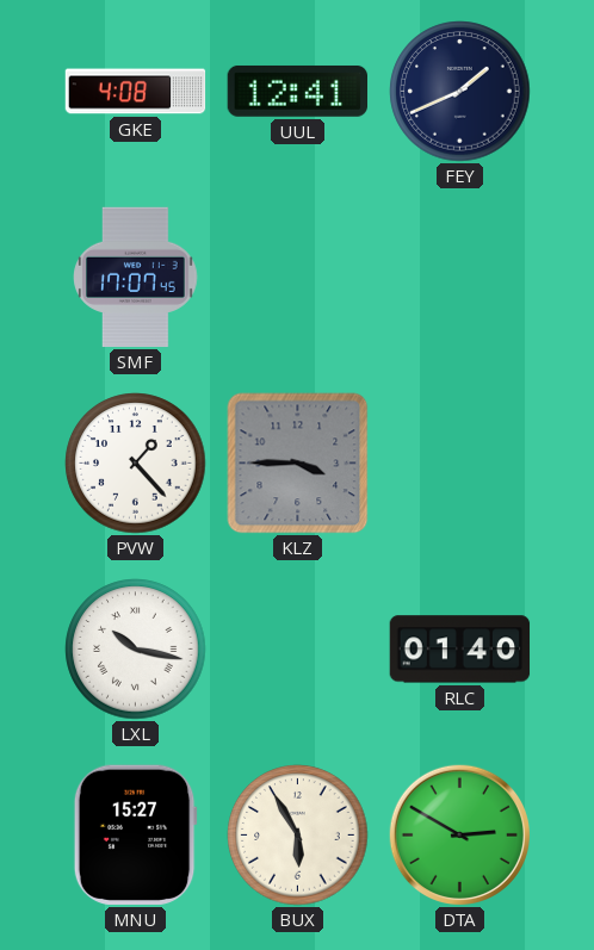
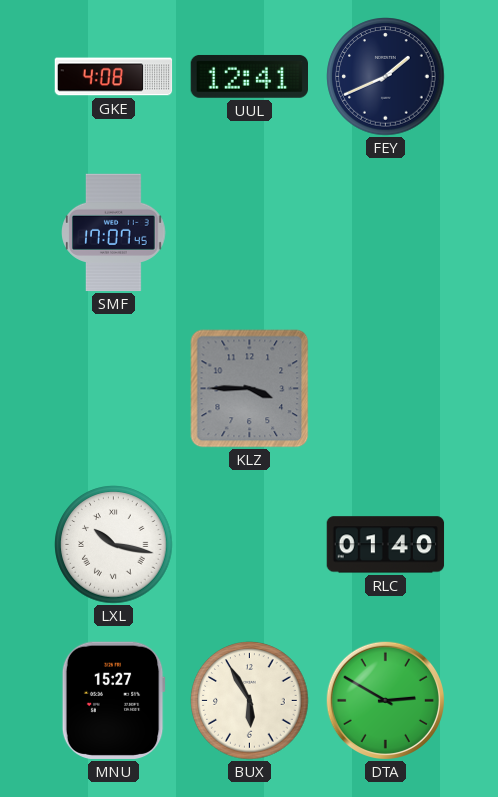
PVW: 1:23 -> none (136, 464)
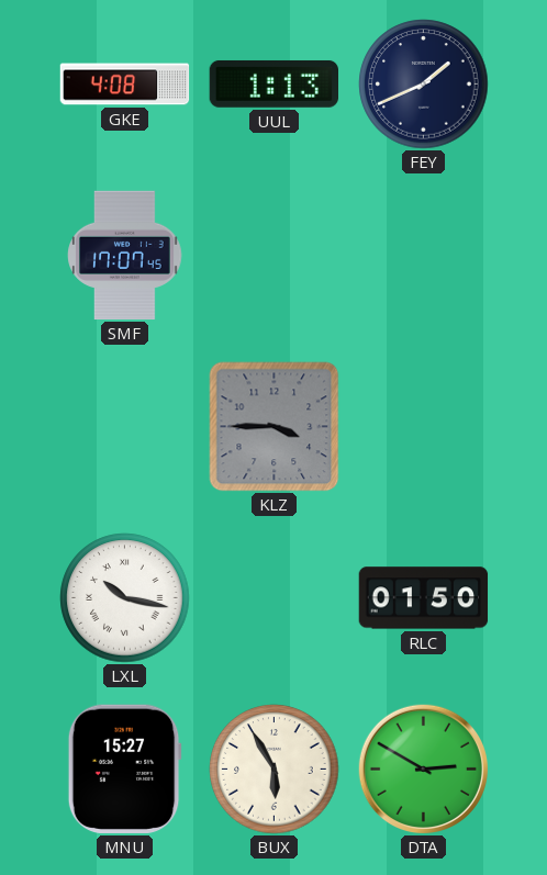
UUL: 12:41 -> 1:13 (273, 83)
RLC: 01:40 -> 01:50 (424, 598)
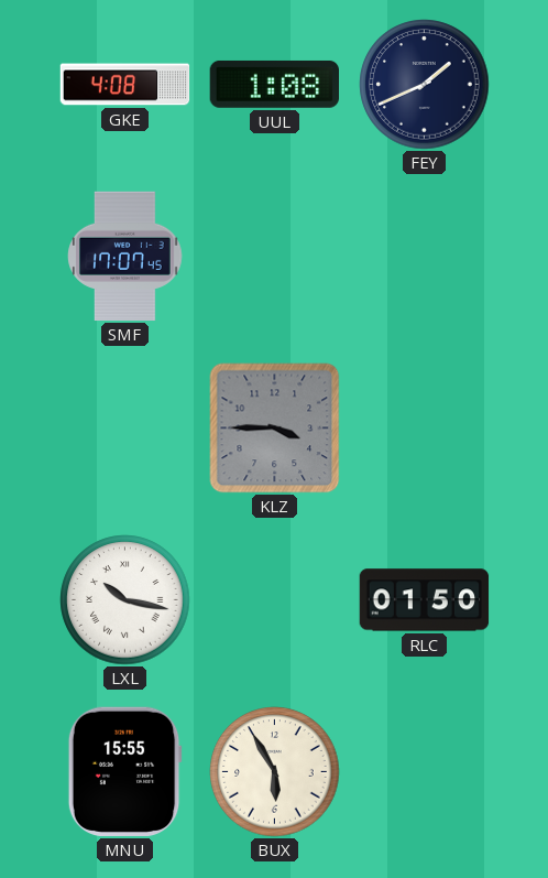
UUL: 1:13 -> 1:08 (274, 84)
MNU: 15:27 -> 15:55 (124, 771)
DTA: 2:50 -> none (423, 769)
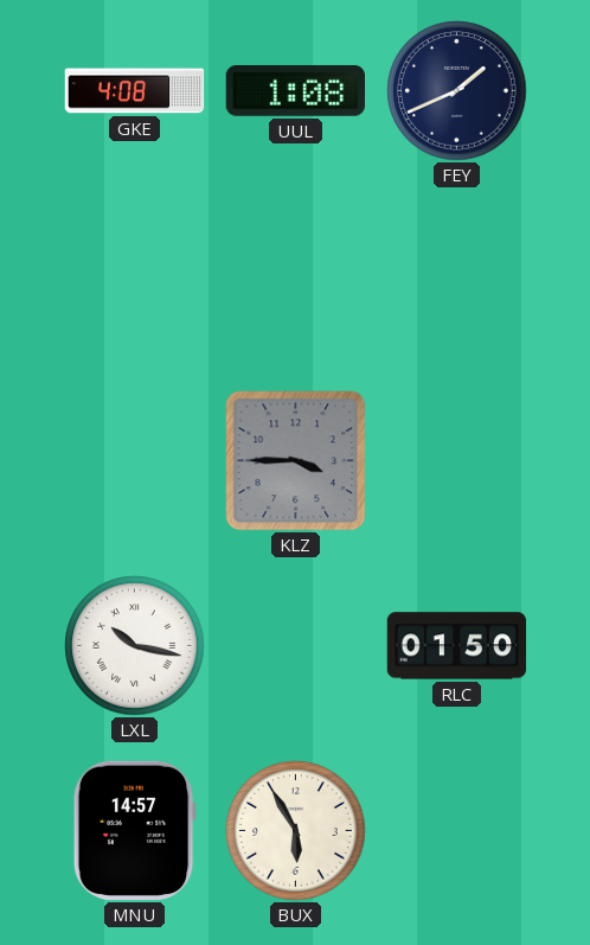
SMF: 17:07 -> none (125, 257)
MNU: 15:55 -> 14:57 (134, 830)
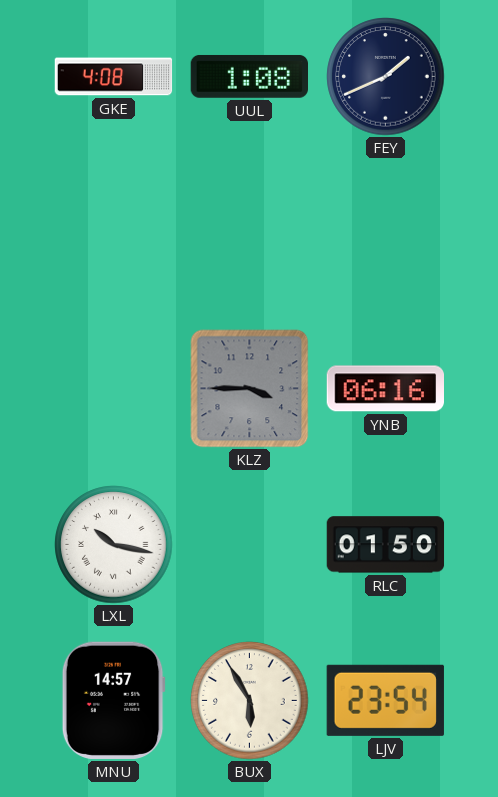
YNB: none -> 06:16 (385, 389)
LJV: none -> 23:54 (385, 700)
